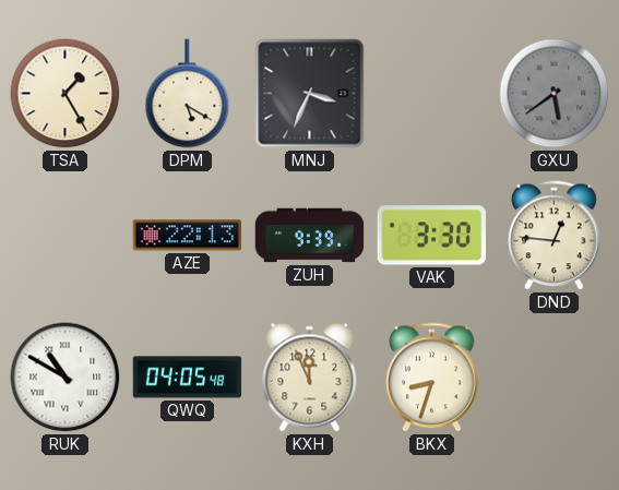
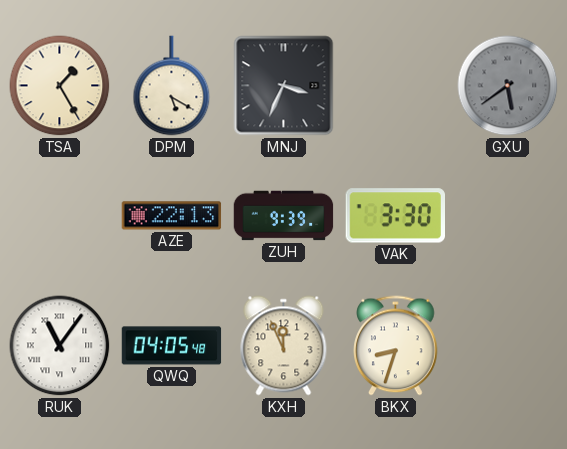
DND: 12:46 -> none (555, 236)
RUK: 10:50 -> 11:06 (60, 346)
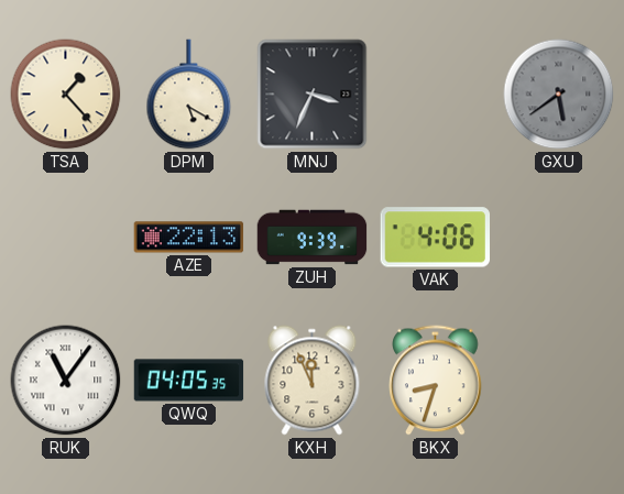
TSA: 1:25 -> 1:23 (66, 95)
VAK: 3:30 -> 4:06 (435, 238)
QWQ: 04:05:48 -> 04:05:35 (189, 381)
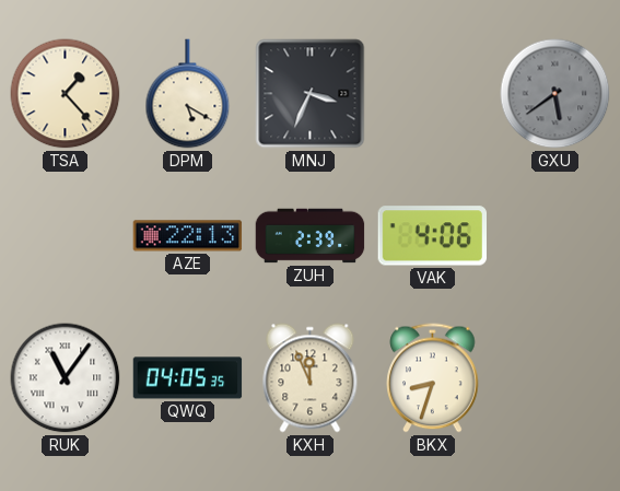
ZUH: 9:39 -> 2:39 (311, 236)
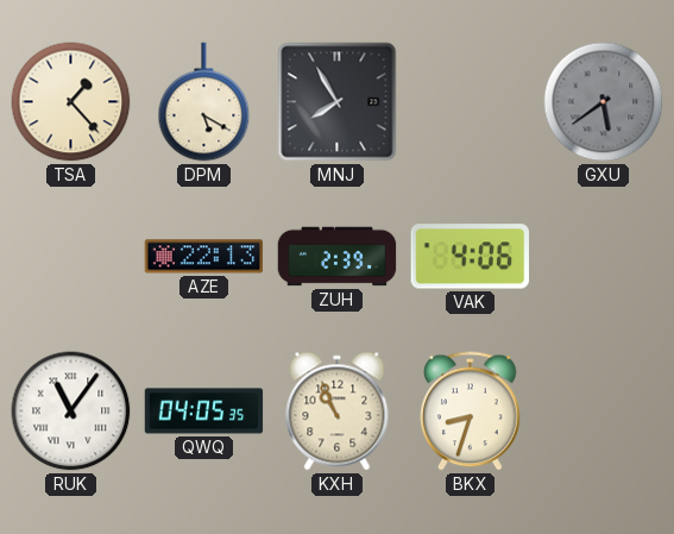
MNJ: 3:34 -> 7:55 (338, 102)
KXH: 11:56 -> 10:56 (338, 412)
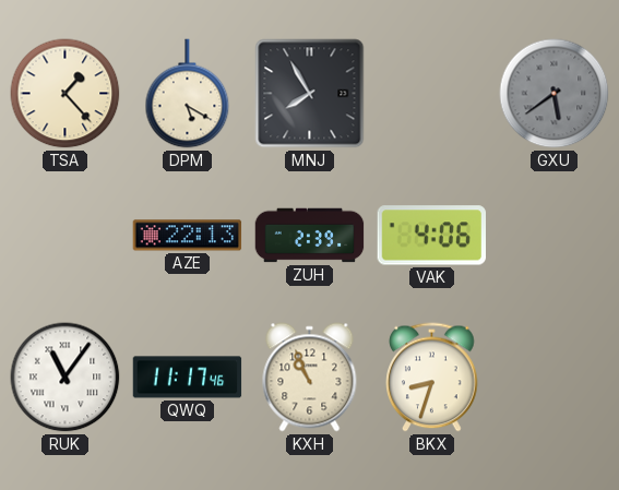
QWQ: 04:05 -> 11:17 (188, 378)
